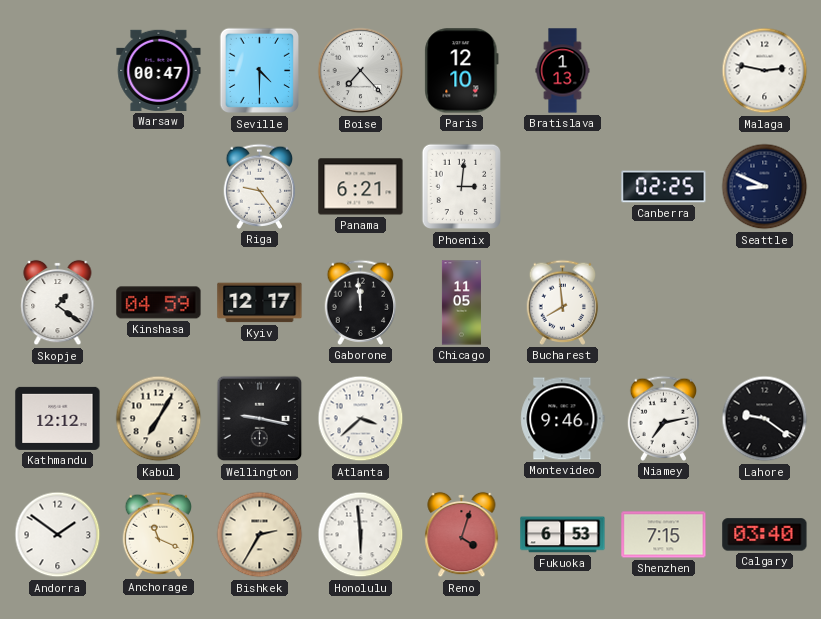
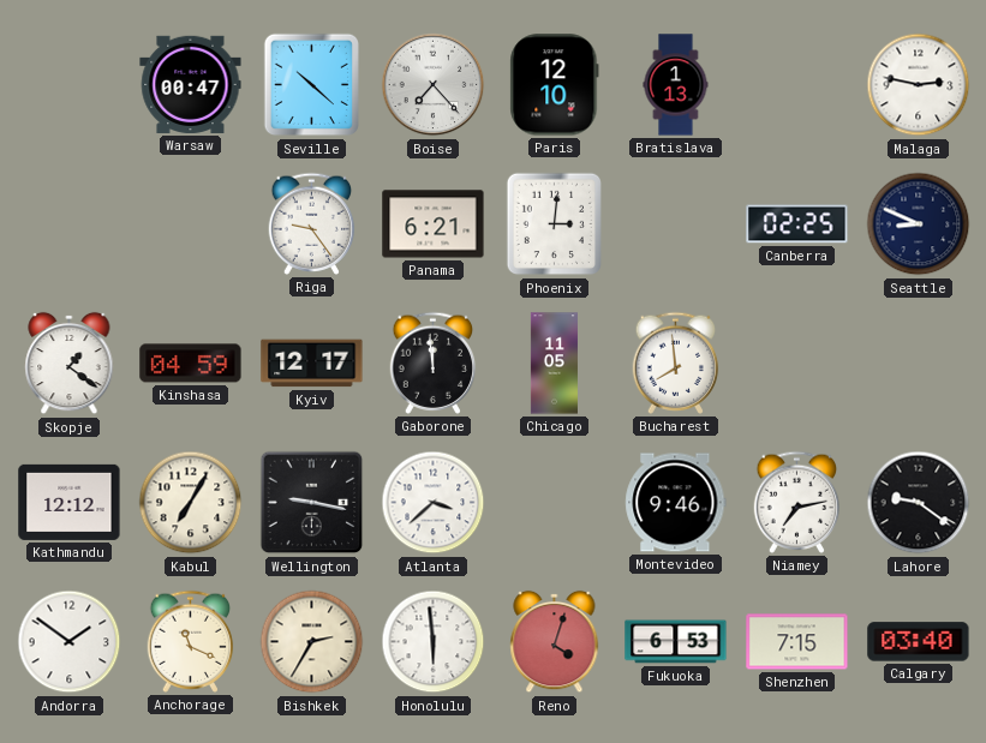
Seville: 4:30 -> 10:22 (311, 85)
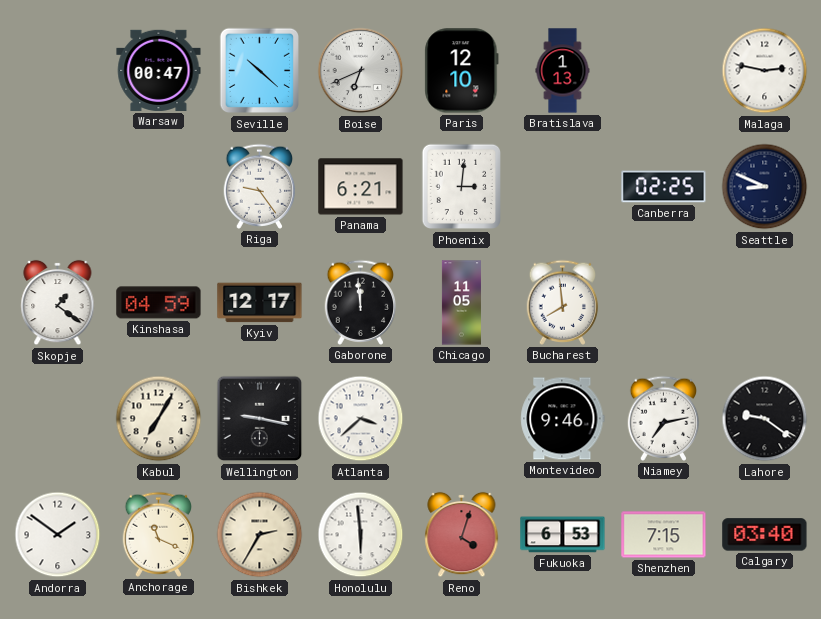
Boise: 7:23 -> 6:41 (361, 71)
Kathmandu: 12:12 -> none (70, 502)
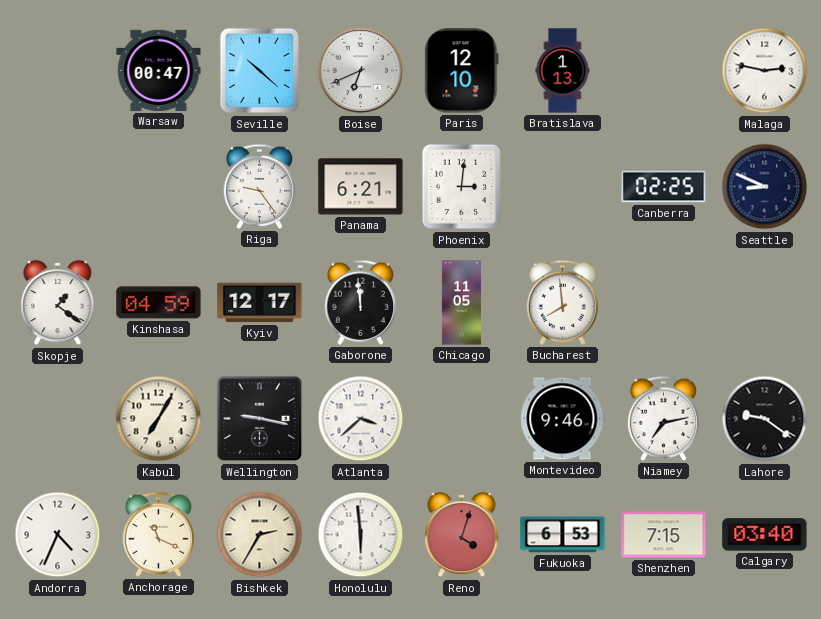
Andorra: 1:51 -> 4:34 (58, 535)
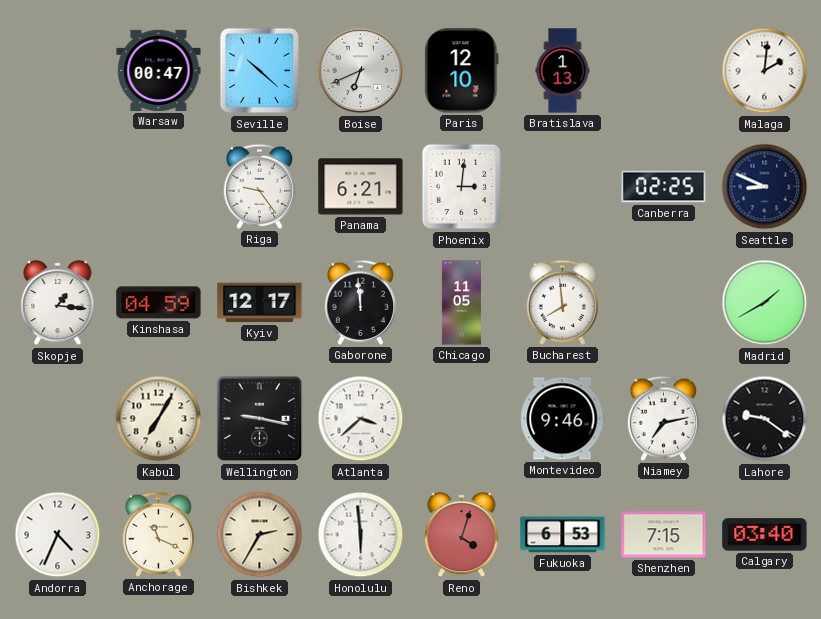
Malaga: 2:47 -> 2:01 (765, 71)
Skopje: 1:21 -> 1:16 (58, 303)
Madrid: none -> 1:40 (765, 303)
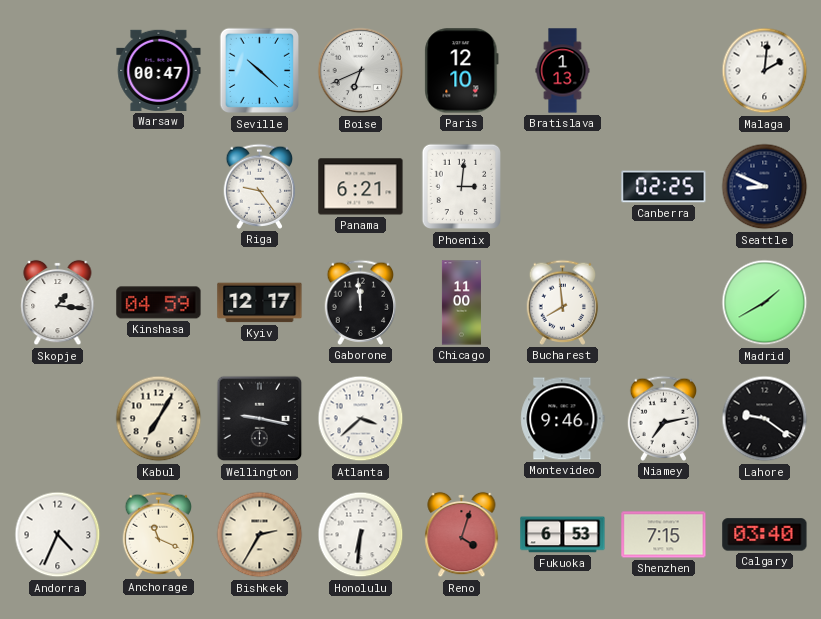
Chicago: 11:05 -> 11:00 (461, 303)
Honolulu: 5:59 -> 6:31 (361, 535)
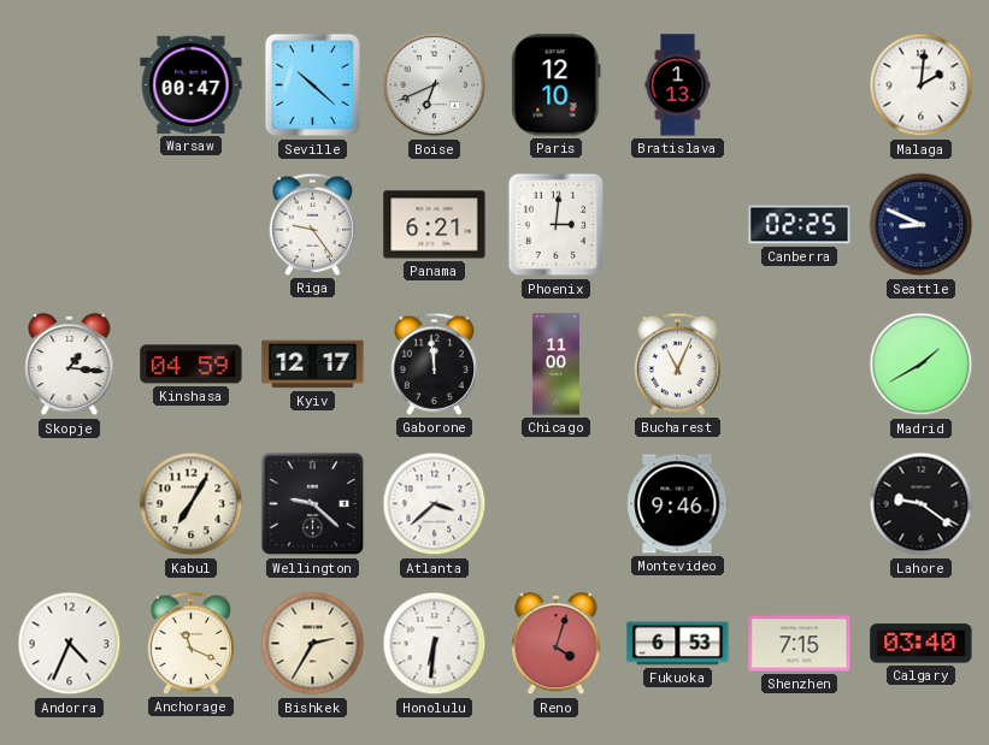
Bucharest: 7:59 -> 11:04 (678, 363)
Wellington: 9:17 -> 9:22 (313, 504)
Niamey: 7:13 -> none (664, 418)
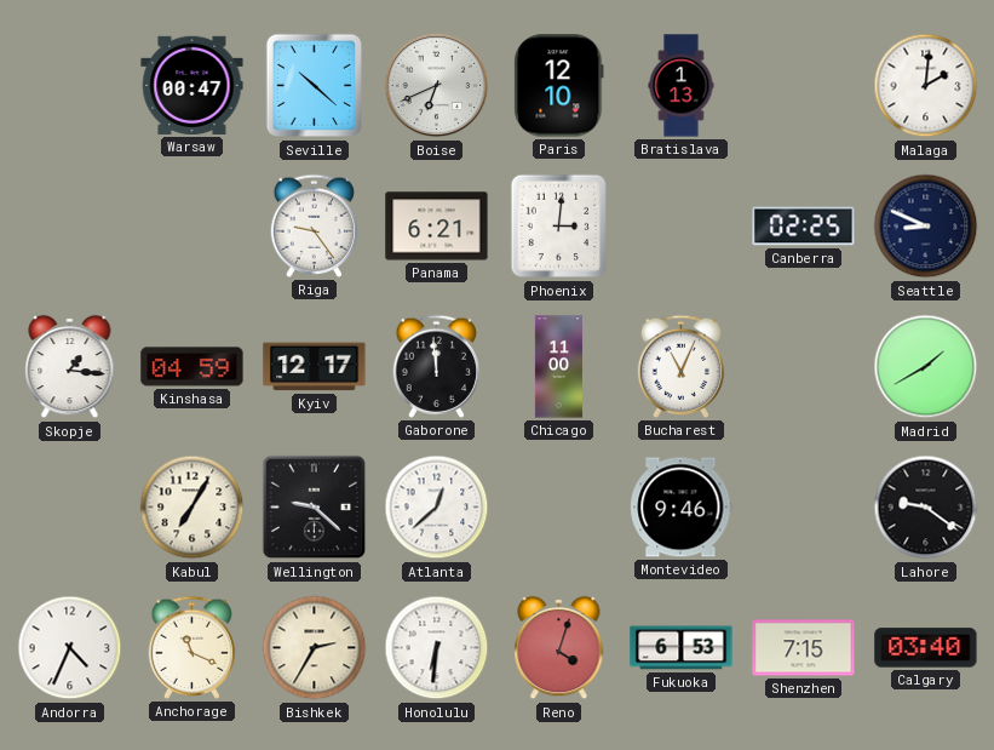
Atlanta: 3:38 -> 12:38 (437, 508)
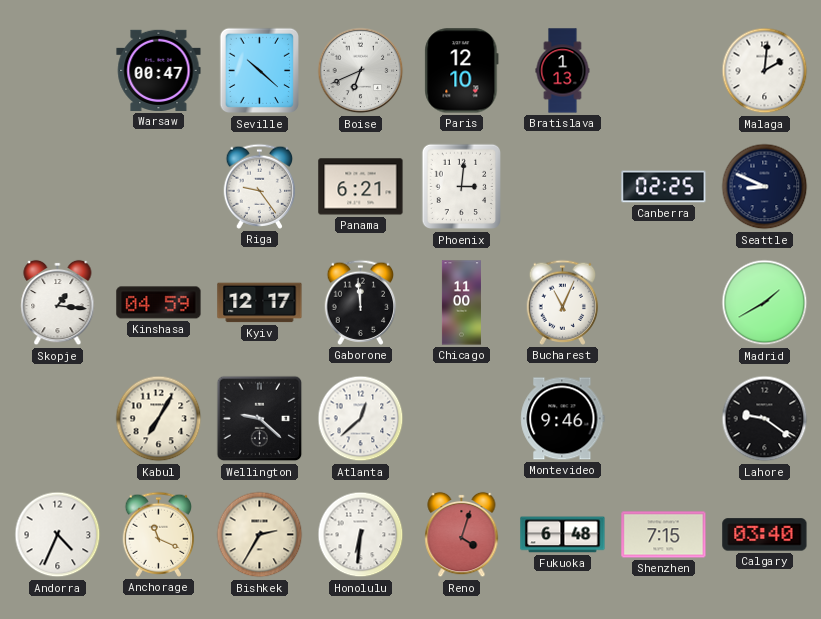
Fukuoka: 6:53 -> 6:48 (563, 535)
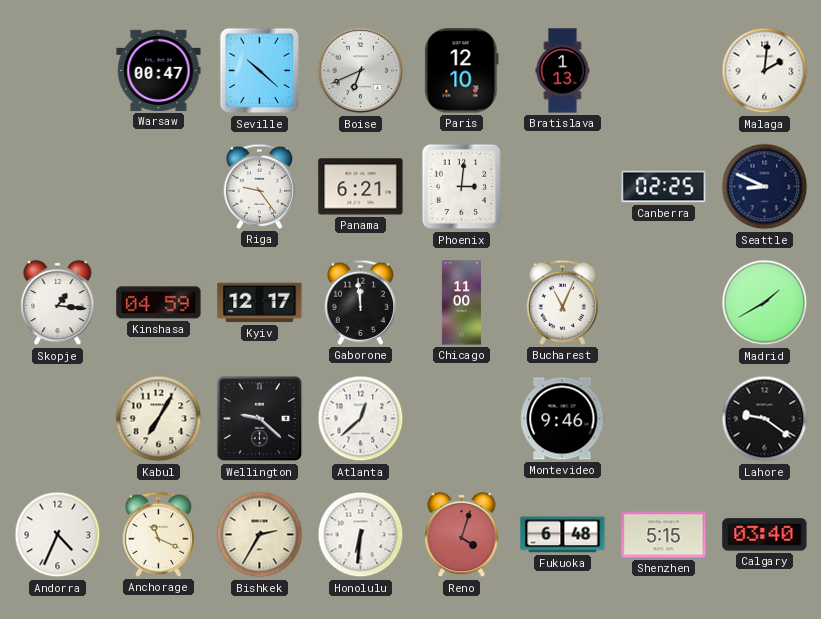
Shenzhen: 7:15 -> 5:15 (664, 535)
